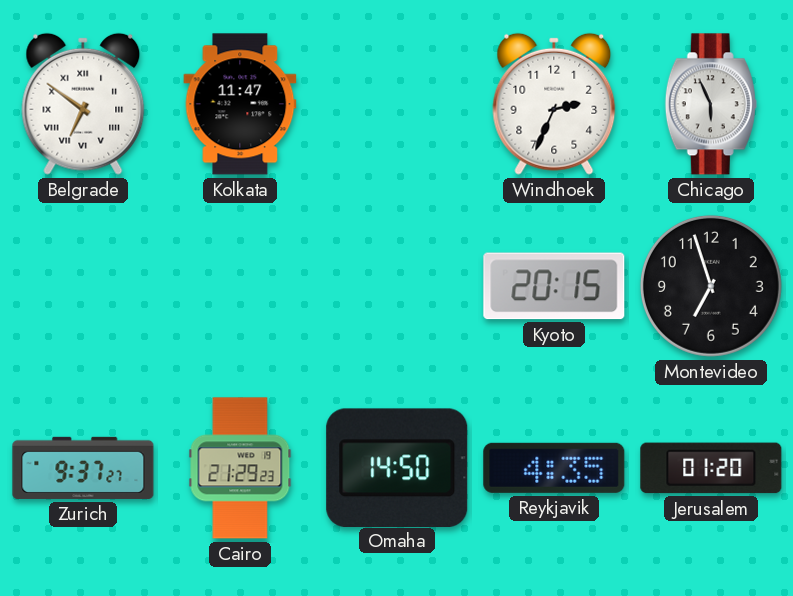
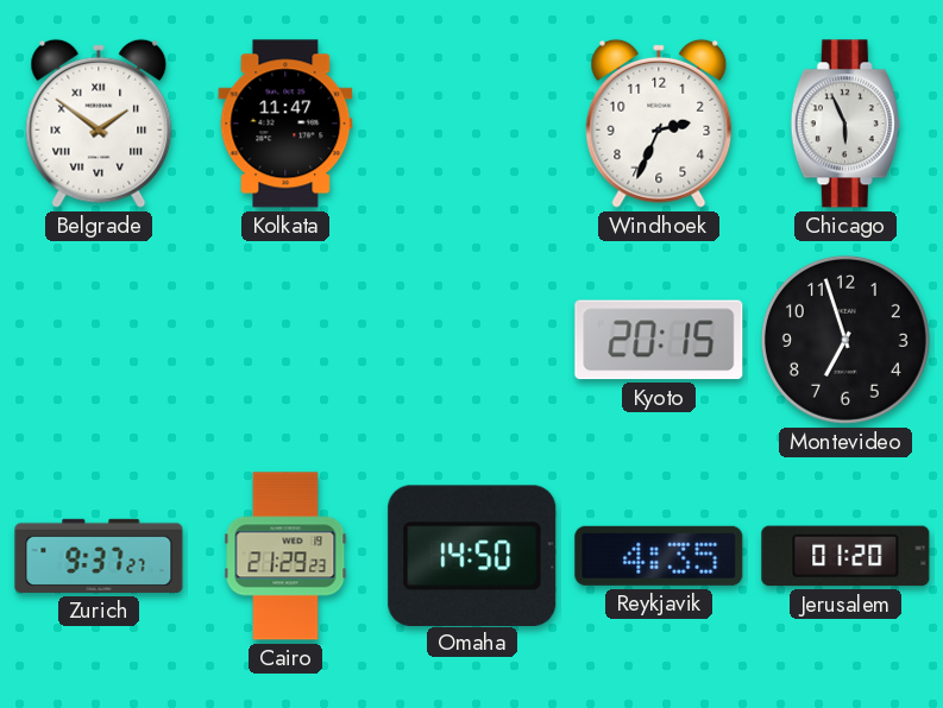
Belgrade: 6:51 -> 1:51 (99, 124)
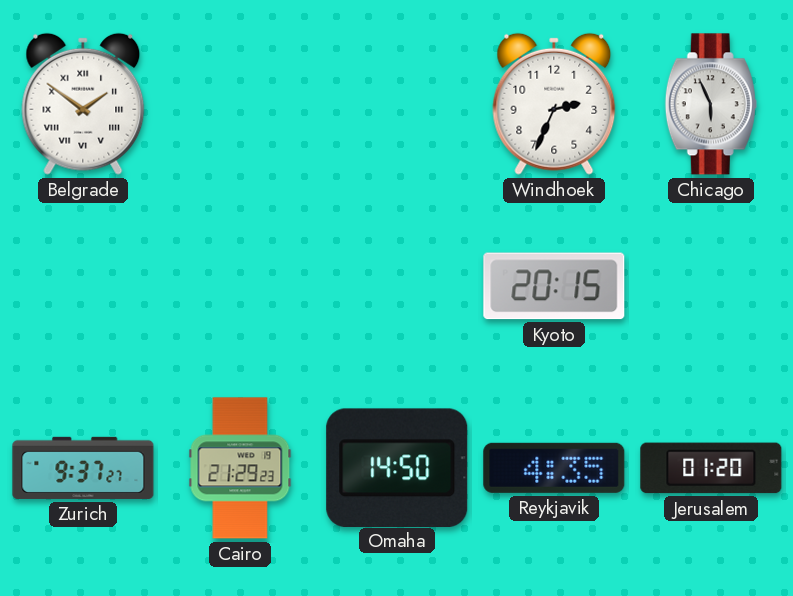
Kolkata: 11:47 -> none (285, 124)
Montevideo: 6:57 -> none (845, 340)
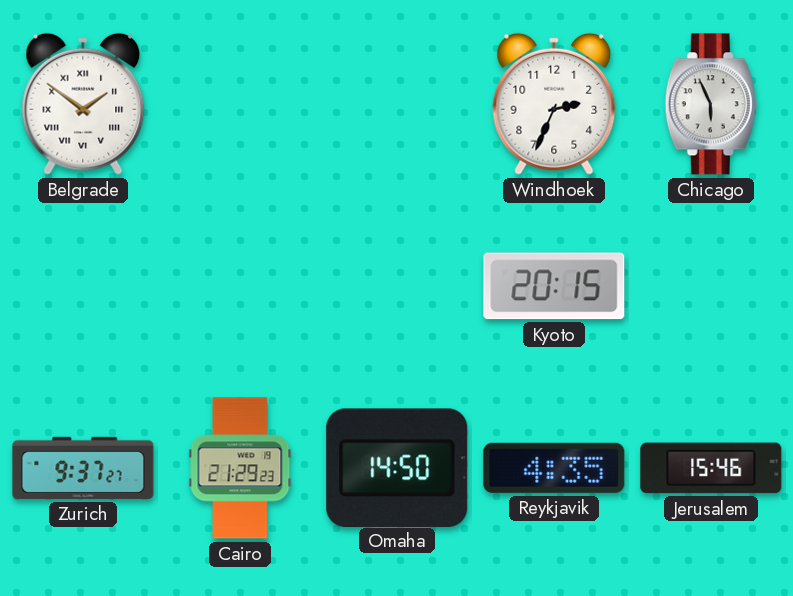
Jerusalem: 01:20 -> 15:46 (711, 468)
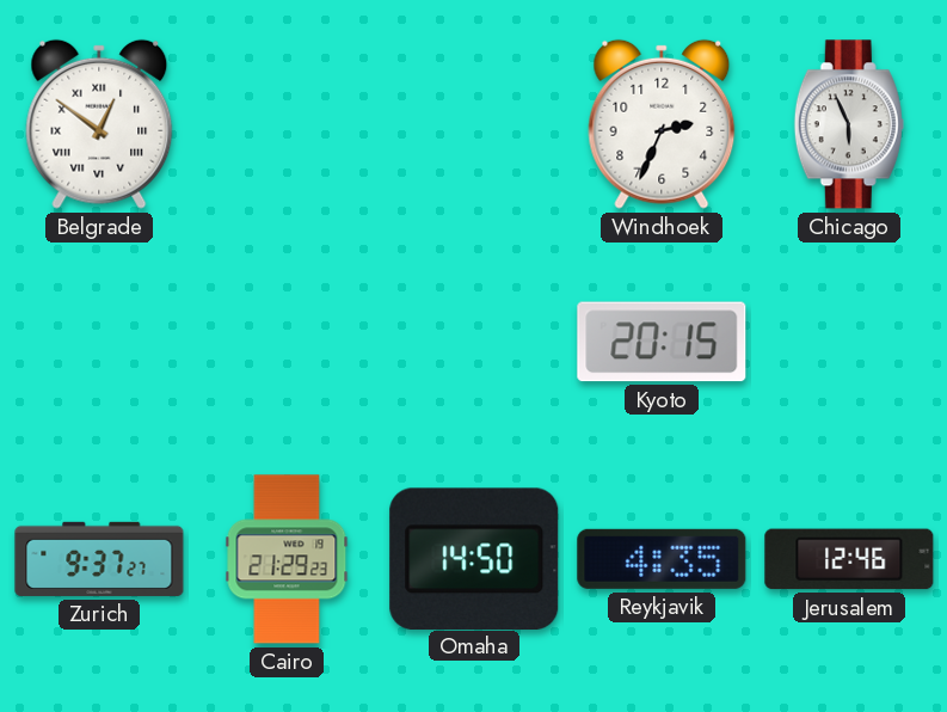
Belgrade: 1:51 -> 12:51 (99, 124)
Jerusalem: 15:46 -> 12:46 (849, 559)
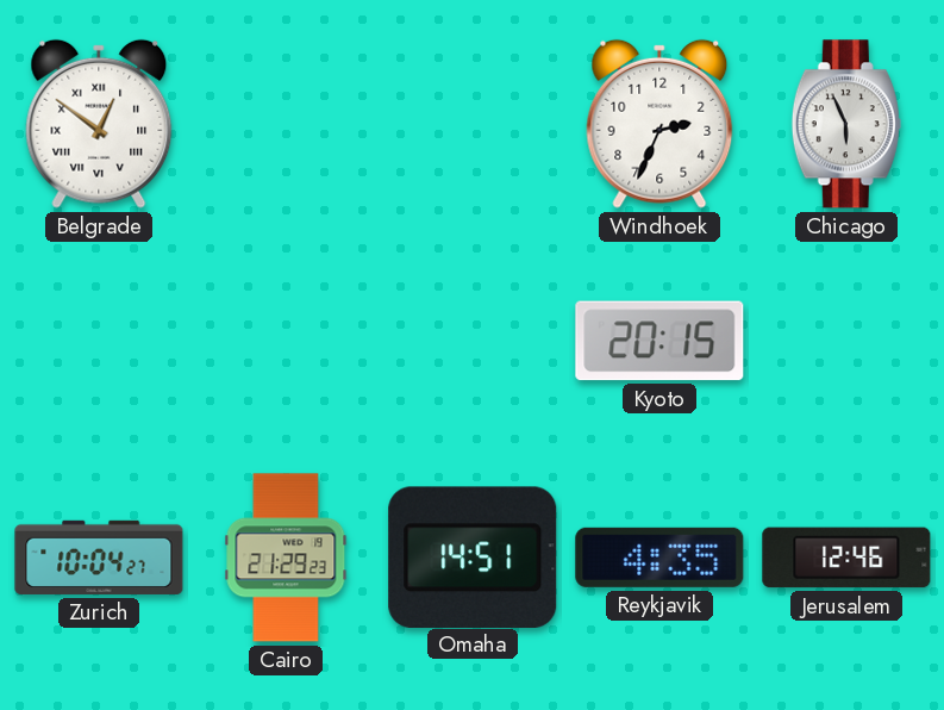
Zurich: 9:37 -> 10:04 (99, 558)
Omaha: 14:50 -> 14:51 (473, 556)
